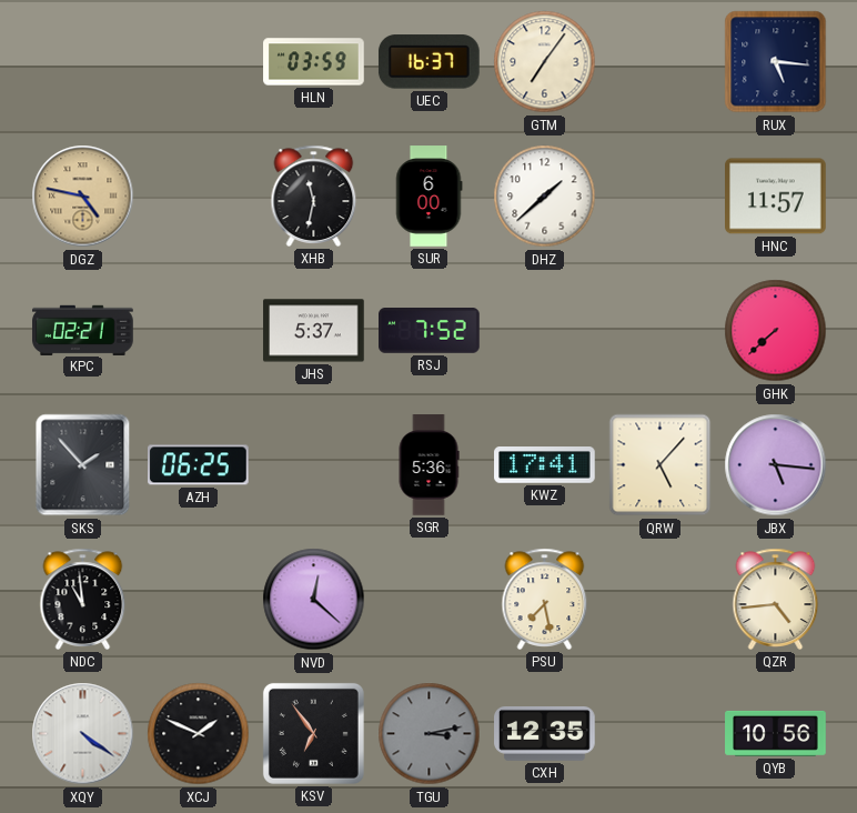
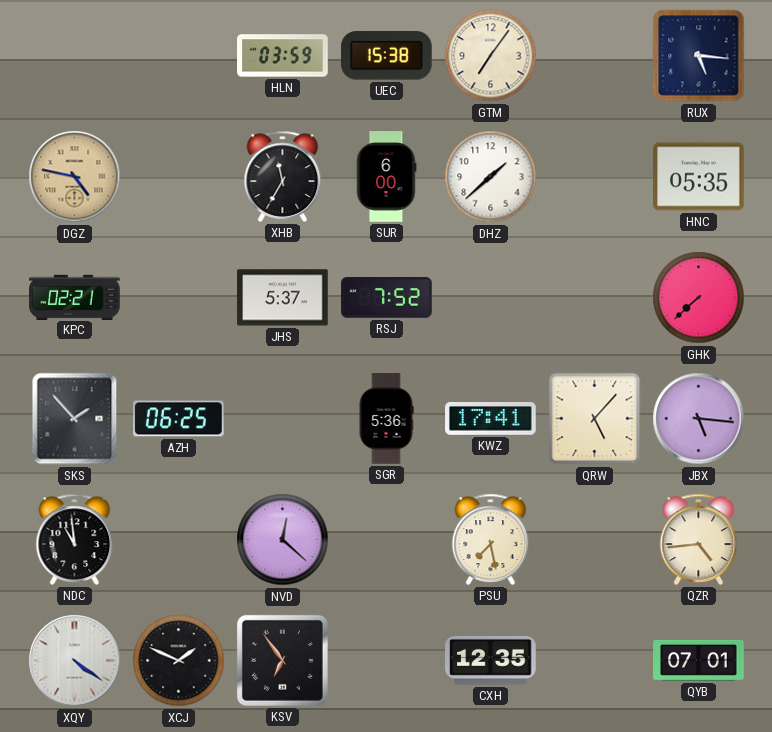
UEC: 16:37 -> 15:38 (386, 56)
XHB: 11:32 -> 11:35 (283, 176)
HNC: 11:57 -> 05:35 (699, 177)
TGU: 3:13 -> none (430, 734)
QYB: 10:56 -> 07:01 (699, 660)
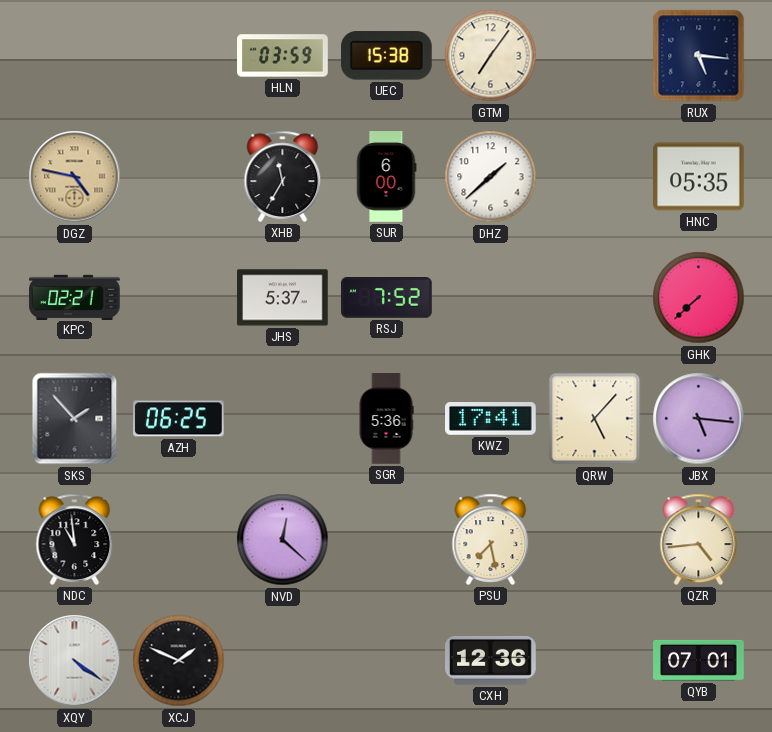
KSV: 6:54 -> none (282, 660)
CXH: 12:35 -> 12:36 (491, 661)
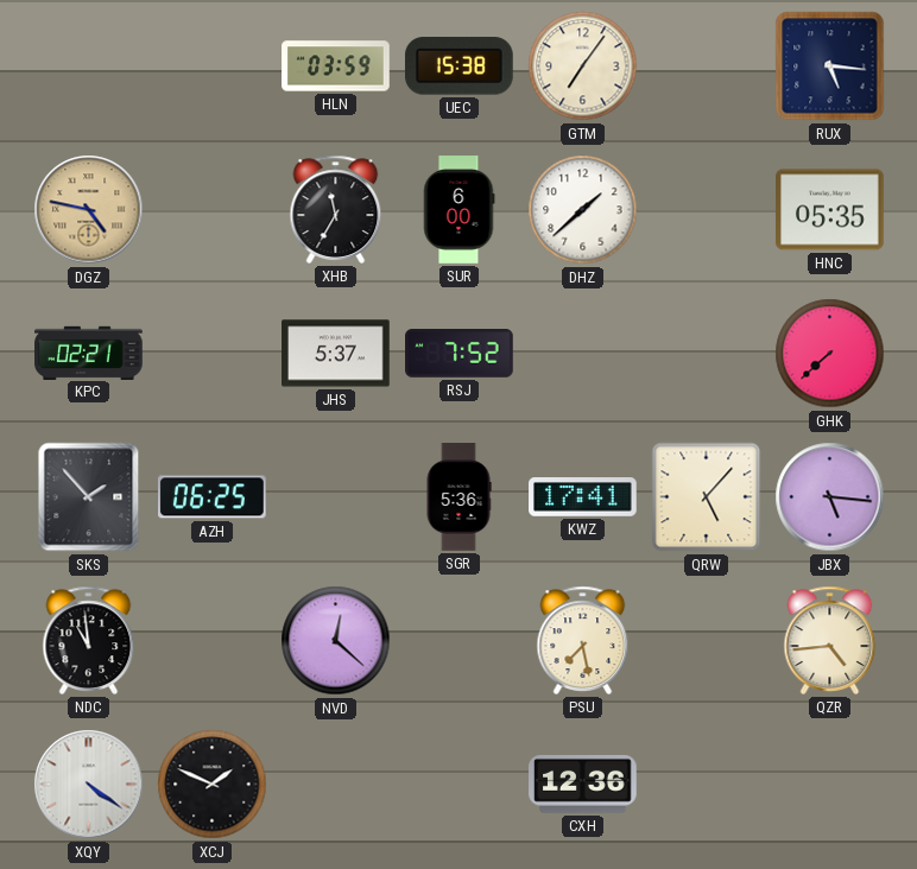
QYB: 07:01 -> none (699, 660)
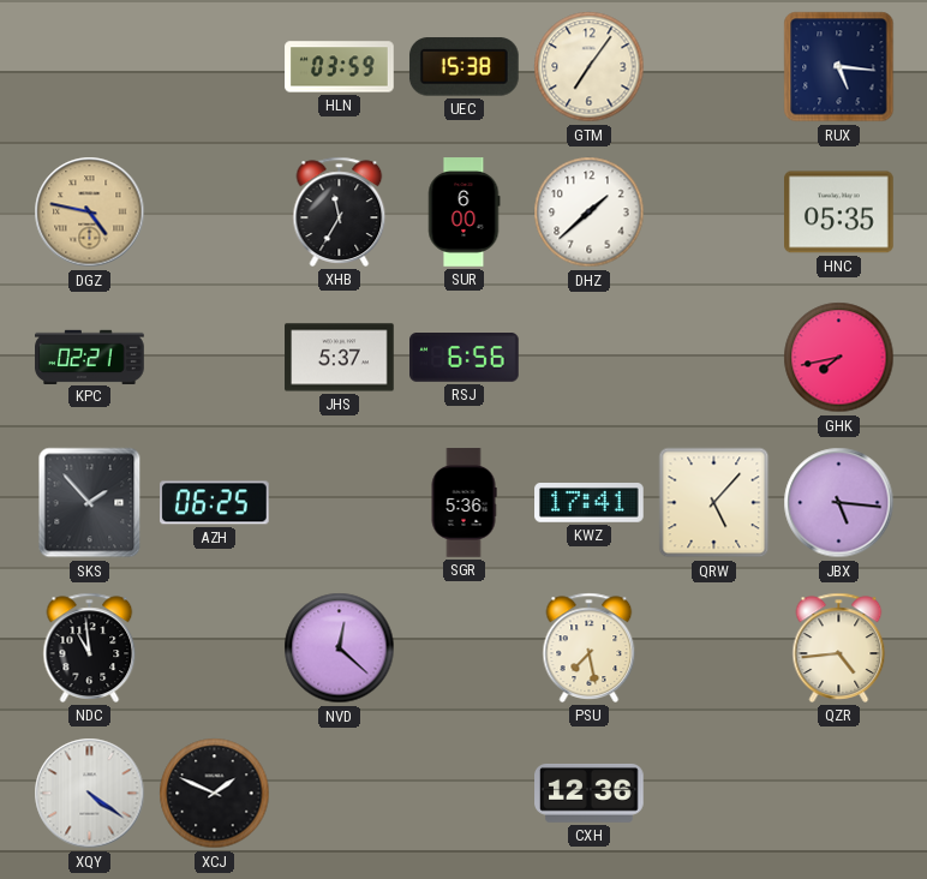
RSJ: 7:52 -> 6:56 (465, 358)
GHK: 7:38 -> 7:43 (839, 358)
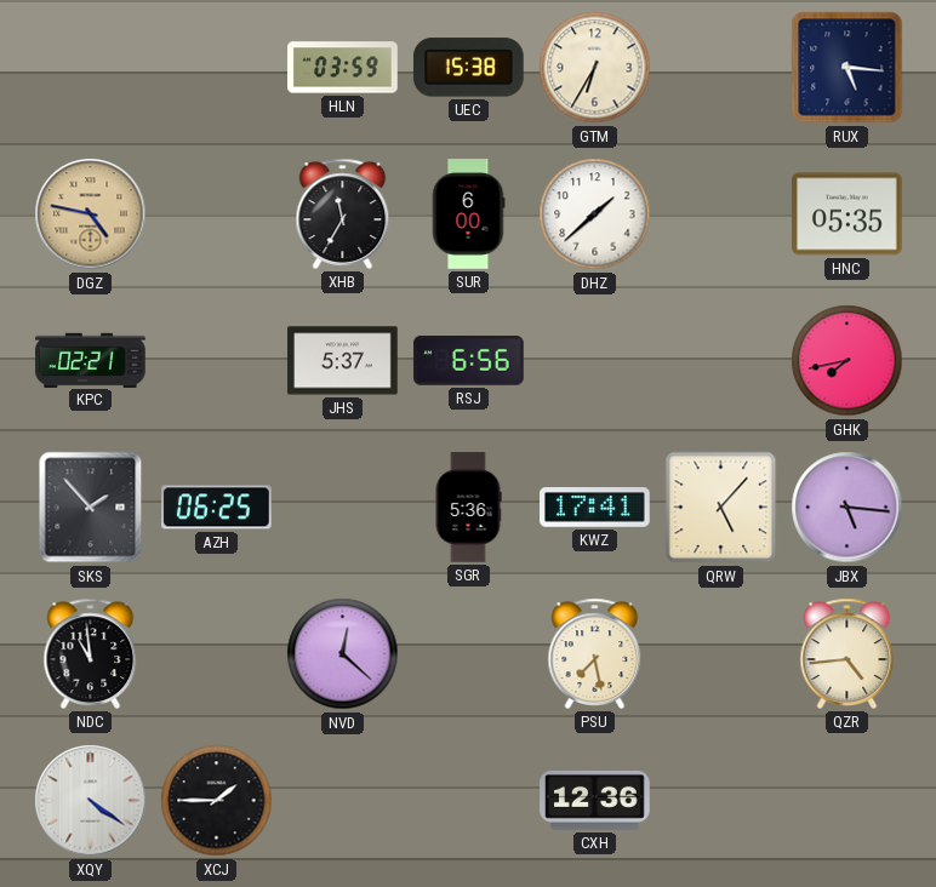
GTM: 7:06 -> 6:35 (595, 68)
XCJ: 1:49 -> 1:45 (217, 801)
